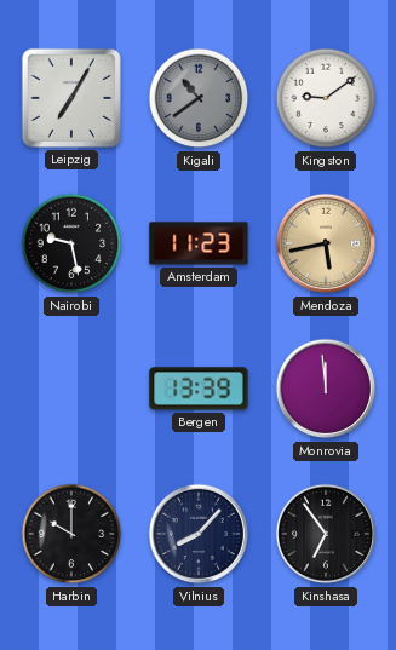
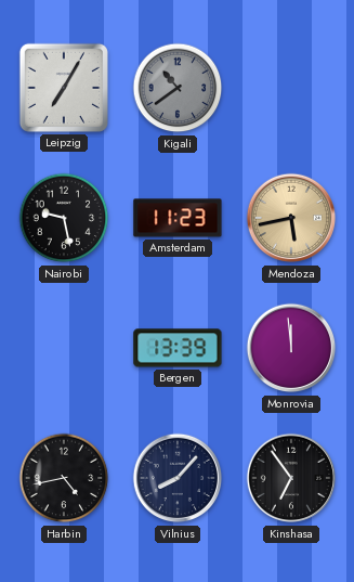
Kingston: 9:09 -> none (326, 98)
Harbin: 10:00 -> 4:43 (64, 478)
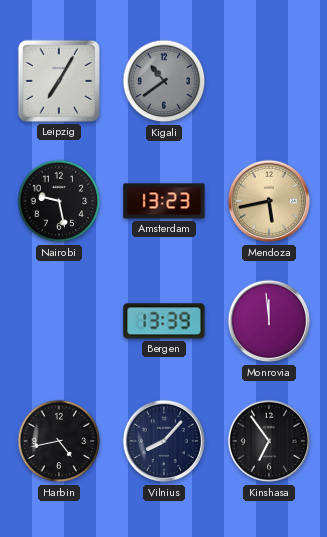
Amsterdam: 11:23 -> 13:23 (164, 201)
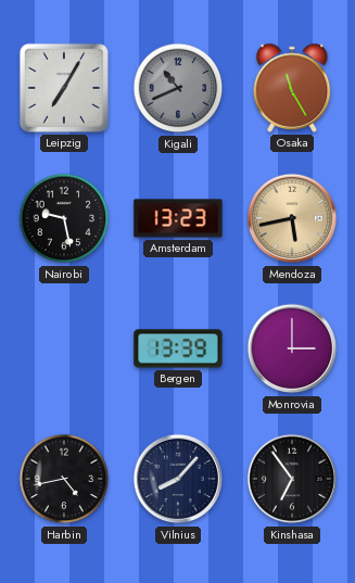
Kigali: 10:39 -> 10:41 (178, 88)
Osaka: none -> 11:25 (292, 88)
Monrovia: 11:59 -> 3:00 (292, 348)
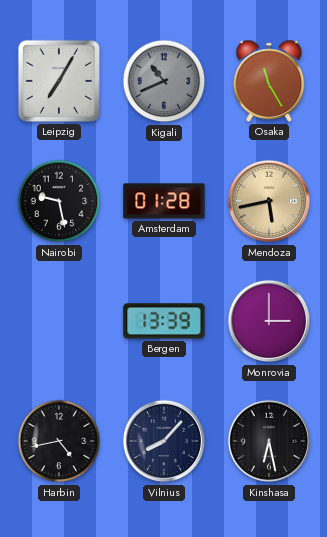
Amsterdam: 13:23 -> 01:28 (164, 201)
Kinshasa: 6:54 -> 6:28 (269, 441)
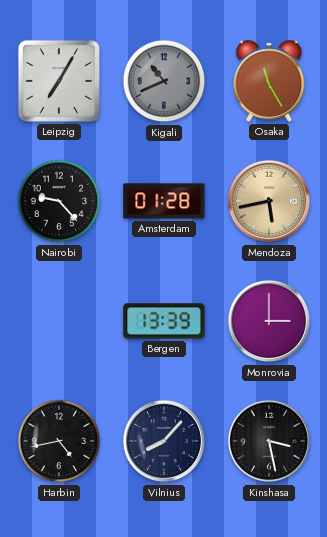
Nairobi: 9:28 -> 9:23 (59, 201)
Kinshasa: 6:28 -> 3:28 (269, 441)
